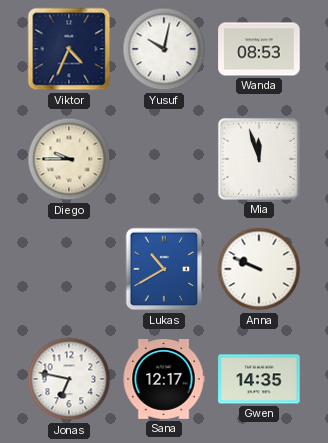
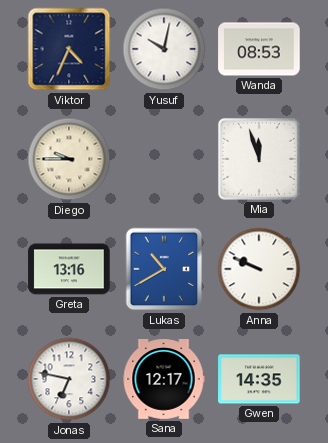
Greta: none -> 13:16 (69, 269)
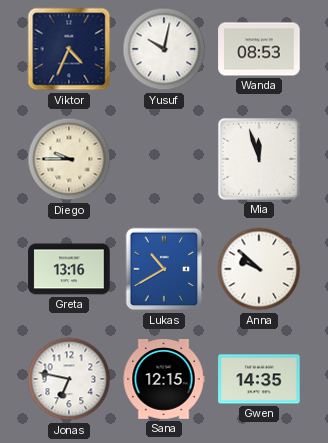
Anna: 9:49 -> 9:52 (259, 269)
Sana: 12:17 -> 12:15 (164, 380)
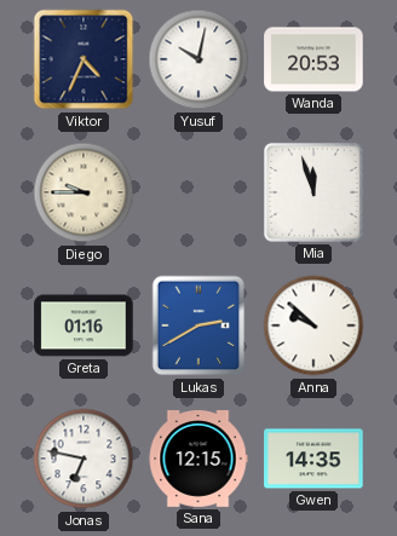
Wanda: 08:53 -> 20:53 (313, 59)
Greta: 13:16 -> 01:16 (84, 325)
Lukas: 10:40 -> 2:40 (198, 325)
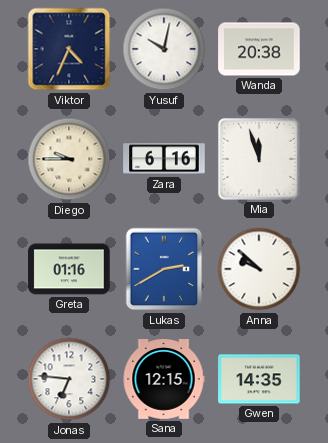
Wanda: 20:53 -> 20:38 (259, 49)
Zara: none -> 6:16 (164, 159)
Jonas: 6:47 -> 6:46 (69, 379)
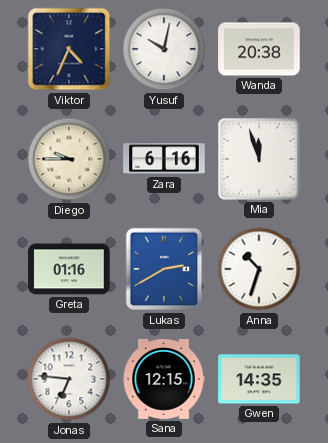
Anna: 9:52 -> 10:33 (259, 269)
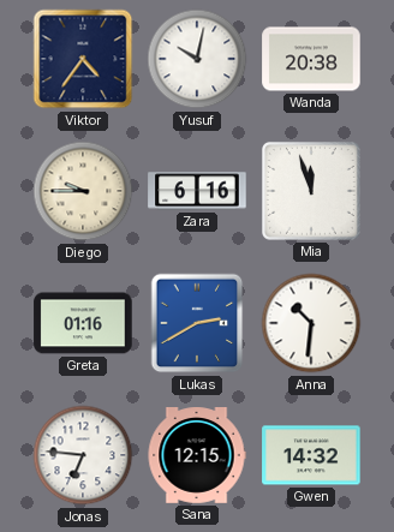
Viktor: 4:34 -> 4:36 (83, 59)
Anna: 10:33 -> 10:31 (311, 323)
Gwen: 14:35 -> 14:32 (311, 455)
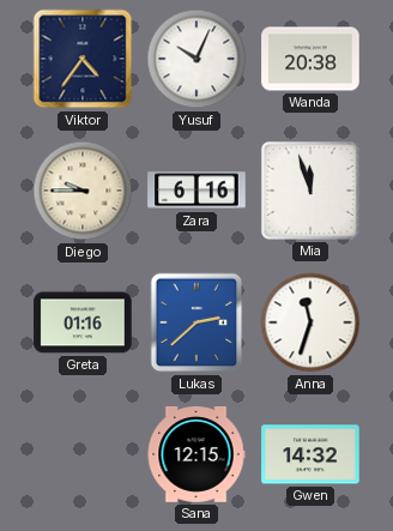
Yusuf: 10:02 -> 10:04 (196, 59)
Lukas: 2:40 -> 2:38 (196, 322)
Anna: 10:31 -> 11:33 (310, 322)
Jonas: 6:46 -> none (83, 455)
